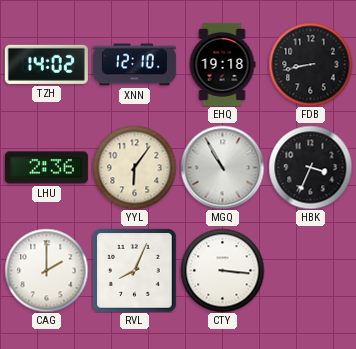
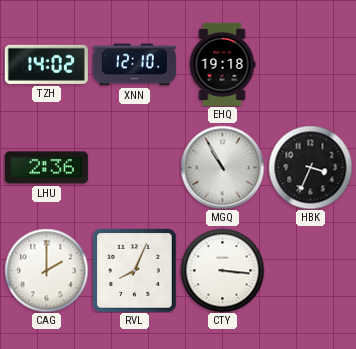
FDB: 8:43 -> none (310, 64)
YYL: 6:06 -> none (134, 167)
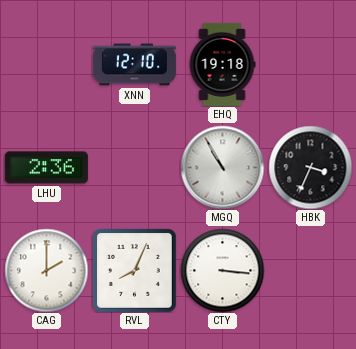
TZH: 14:02 -> none (46, 64)
